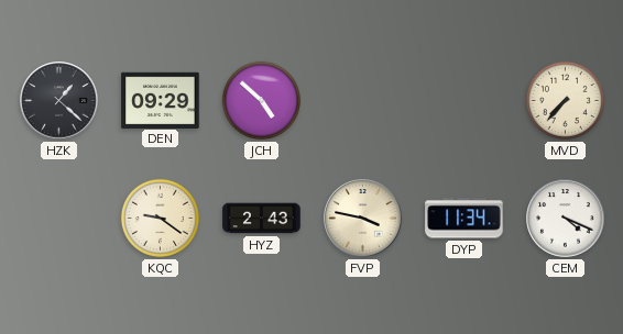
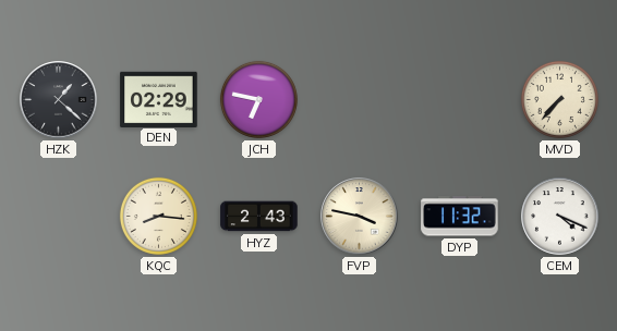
DEN: 09:29 -> 02:29 (159, 99)
JCH: 4:52 -> 6:47 (258, 99)
KQC: 9:21 -> 8:16 (158, 216)
DYP: 11:34 -> 11:32 (460, 217)
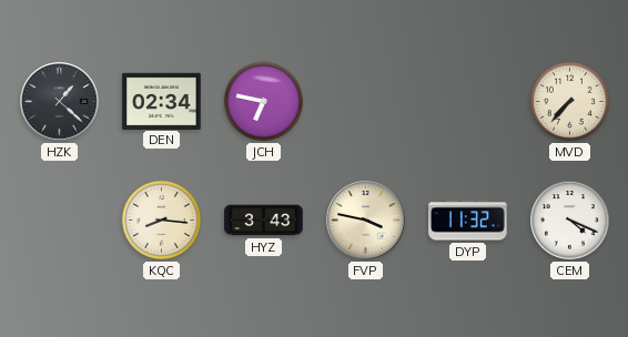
DEN: 02:29 -> 02:34 (162, 101)
HYZ: 2:43 -> 3:43 (264, 221)
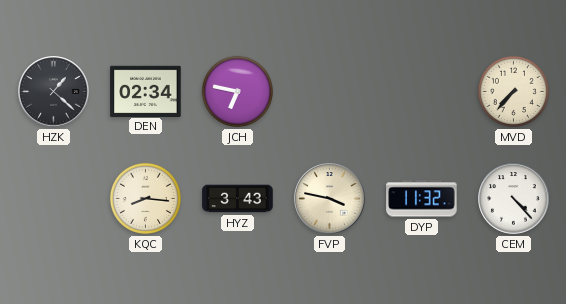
CEM: 4:19 -> 4:23 (514, 199)
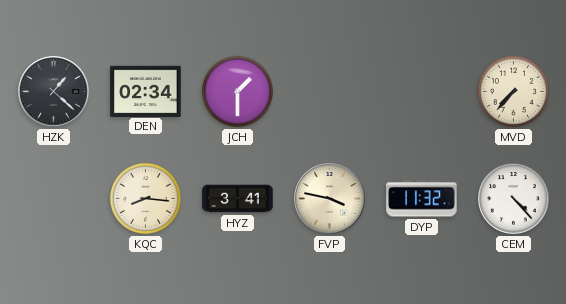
JCH: 6:47 -> 1:30 (237, 91)
HYZ: 3:43 -> 3:41 (238, 199)
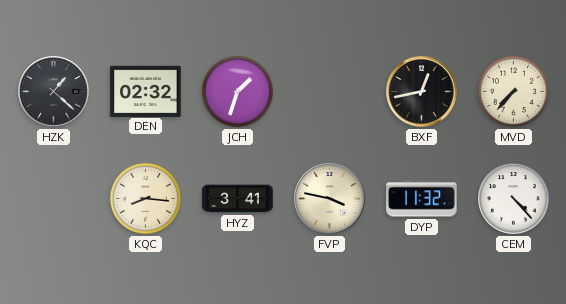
DEN: 02:34 -> 02:32 (146, 91)
JCH: 1:30 -> 1:33 (237, 91)
BXF: none -> 12:43 (422, 92)
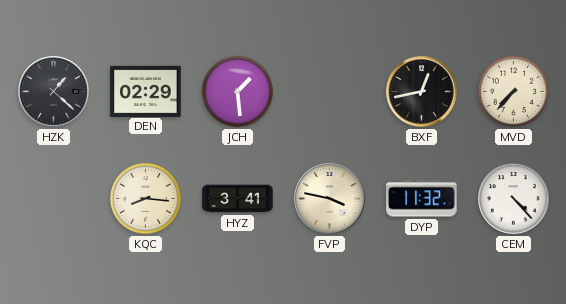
DEN: 02:32 -> 02:29 (146, 91)
JCH: 1:33 -> 1:29 (237, 91)
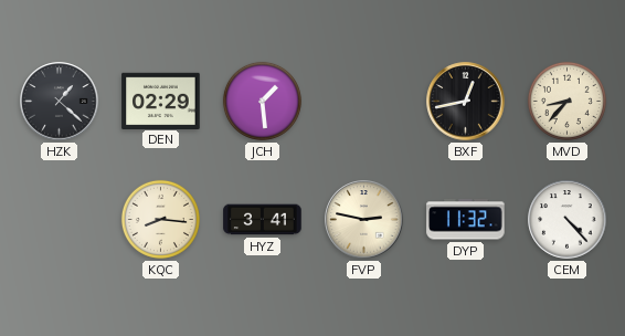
MVD: 7:37 -> 8:37 (566, 101)
FVP: 3:47 -> 2:47 (364, 220)
